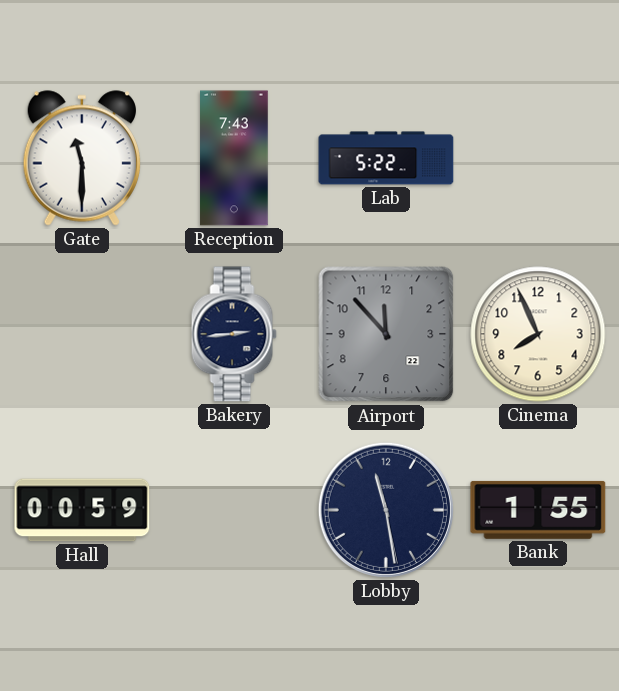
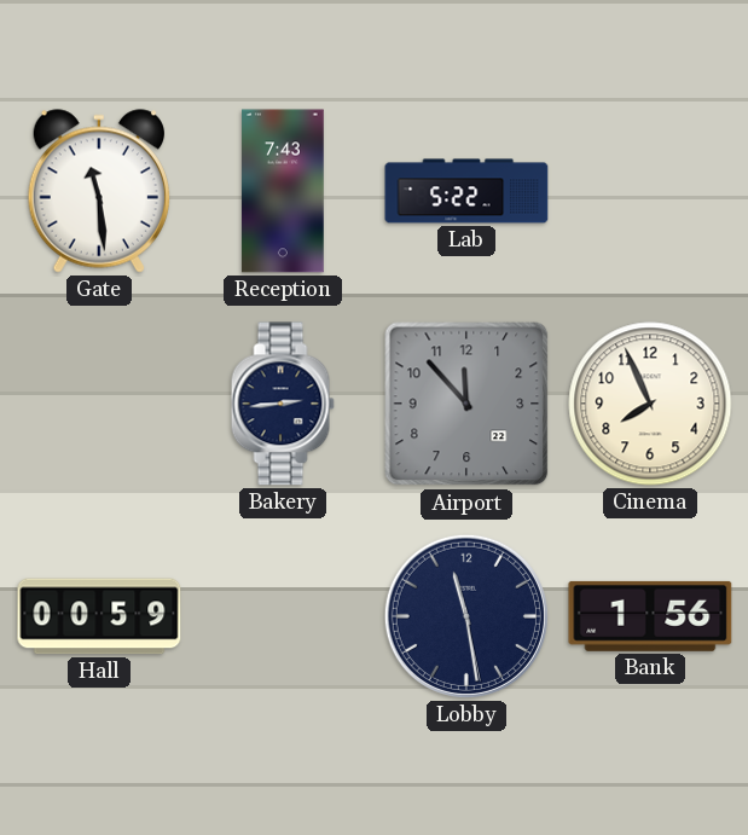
Gate: 11:30 -> 11:29 (98, 191)
Bank: 1:55 -> 1:56 (650, 616)
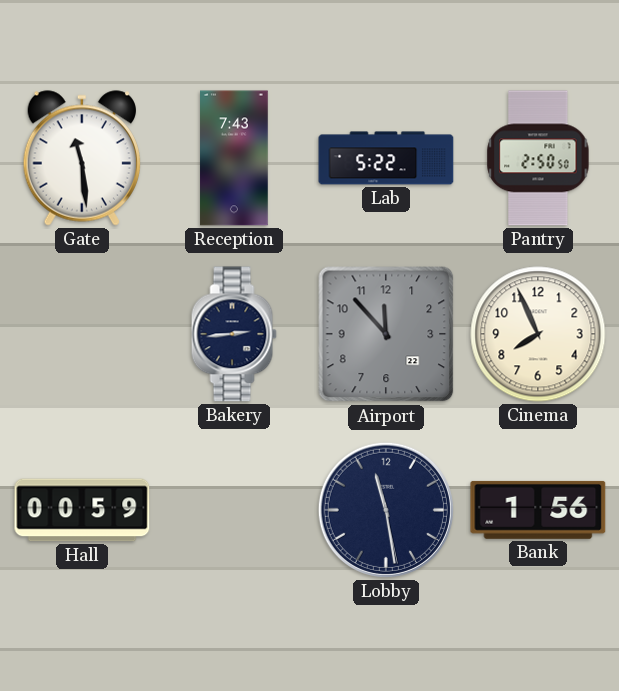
Pantry: none -> 2:50 (538, 158)
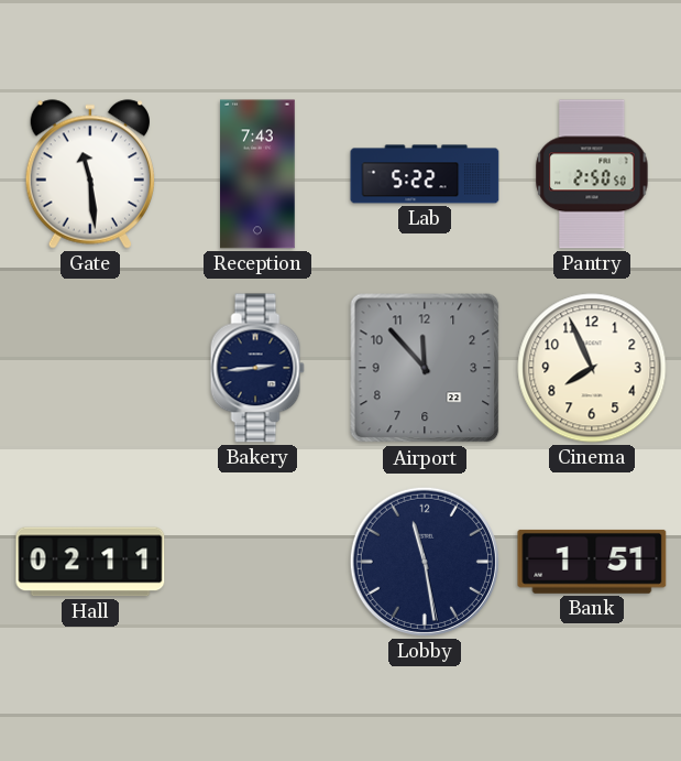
Hall: 00:59 -> 02:11 (90, 562)
Bank: 1:56 -> 1:51 (592, 562)
